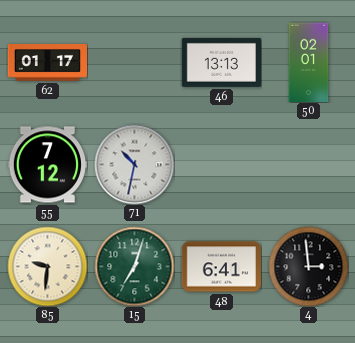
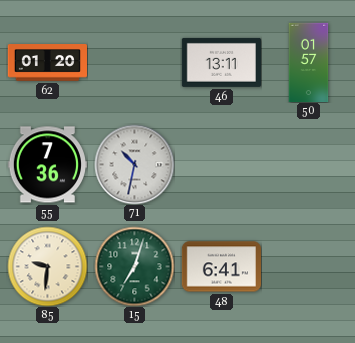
62: 01:17 -> 01:20 (47, 63)
46: 13:13 -> 13:11 (221, 62)
50: 02:01 -> 01:57 (309, 62)
55: 7:12 -> 7:36 (47, 165)
4: 2:59 -> none (308, 266)
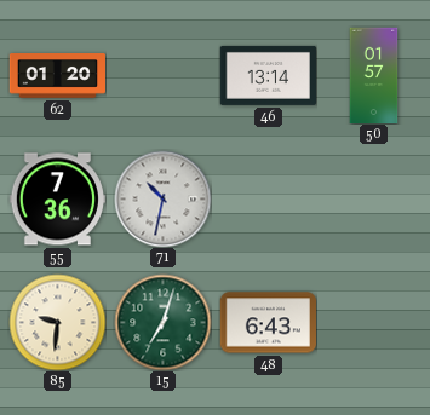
46: 13:11 -> 13:14 (268, 75)
48: 6:41 -> 6:43 (268, 323)
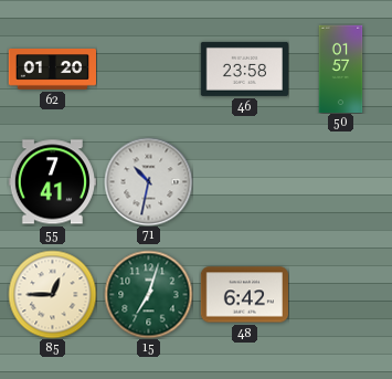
46: 13:14 -> 23:58 (244, 69)
55: 7:36 -> 7:41 (52, 182)
85: 9:31 -> 12:45 (52, 294)
48: 6:43 -> 6:42 (244, 295)
